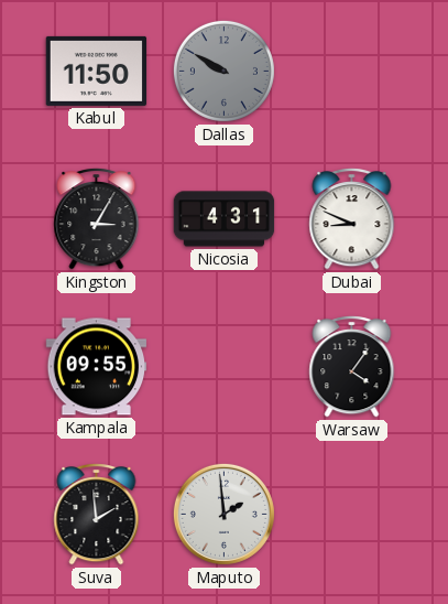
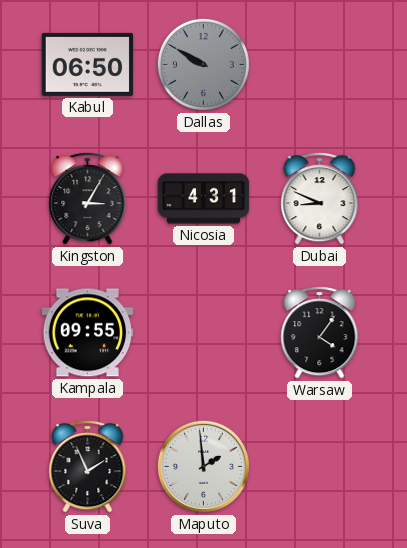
Kabul: 11:50 -> 06:50 (88, 64)
Suva: 1:59 -> 1:56 (88, 467)
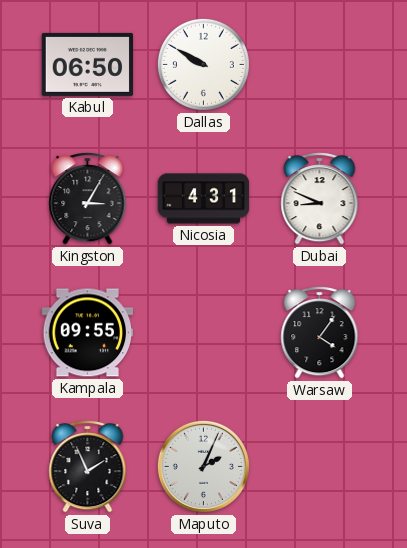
Dallas dial: grey -> white (203, 64)
Maputo: 1:59 -> 2:04 (203, 466)
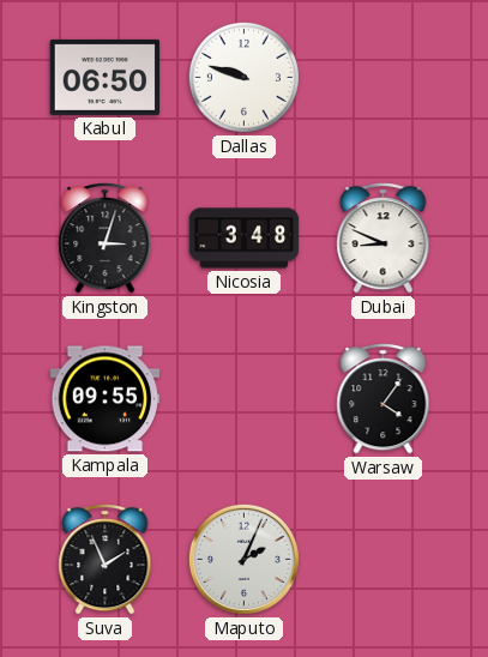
Dallas: 9:50 -> 9:48 (243, 77)
Kingston: 3:05 -> 3:03 (106, 239)
Nicosia: 4:31 -> 3:48 (245, 239)
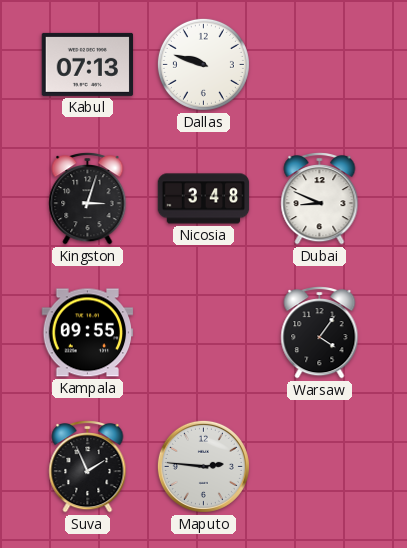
Kabul: 06:50 -> 07:13 (88, 64)
Maputo: 2:04 -> 2:46 (203, 466)
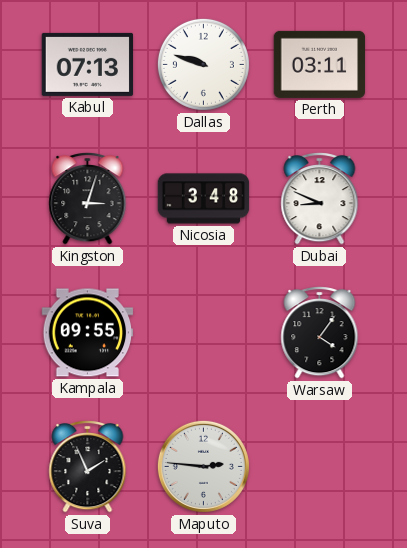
Perth: none -> 03:11 (320, 64)
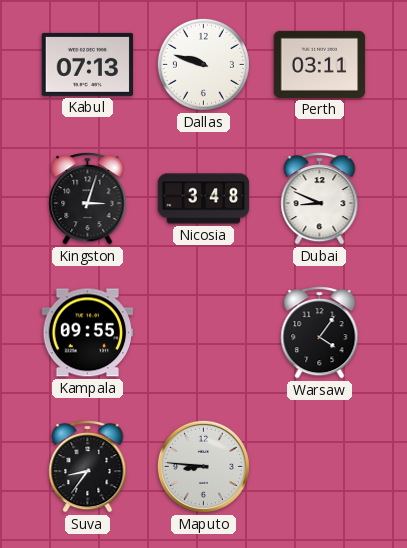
Suva: 1:56 -> 8:36 (88, 467)
Maputo: 2:46 -> 8:46 (203, 466)
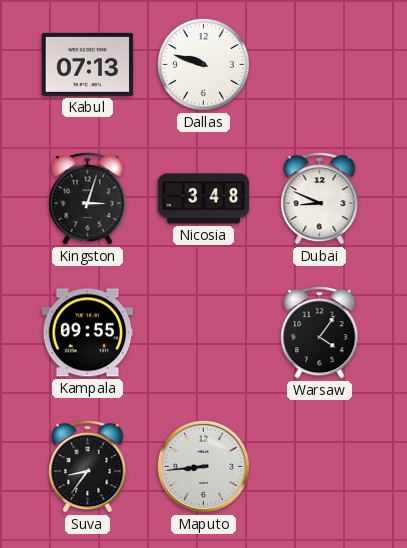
Perth: 03:11 -> none (320, 64)
Maputo: 8:46 -> 8:44 (203, 466)
